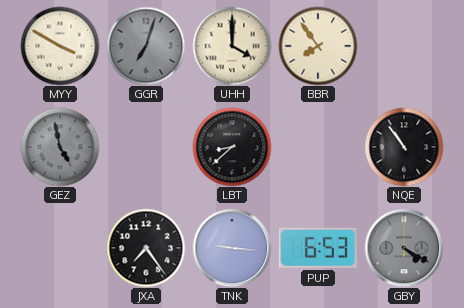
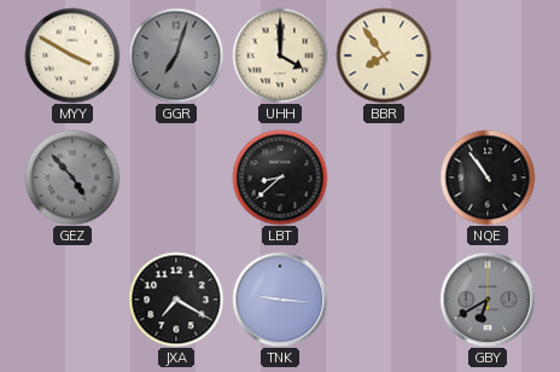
GEZ: 4:58 -> 4:53 (72, 178)
JXA: 7:24 -> 7:20 (176, 300)
PUP: 6:53 -> none (318, 248)
GBY: 4:20 -> 6:40 (488, 300)
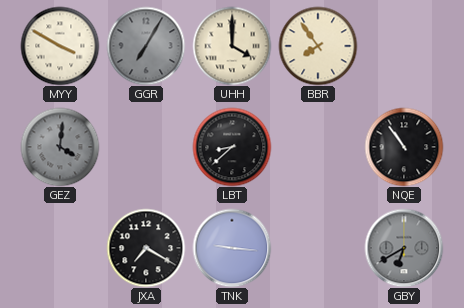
GGR: 7:03 -> 7:05 (146, 46)
GEZ: 4:53 -> 4:01 (60, 147)
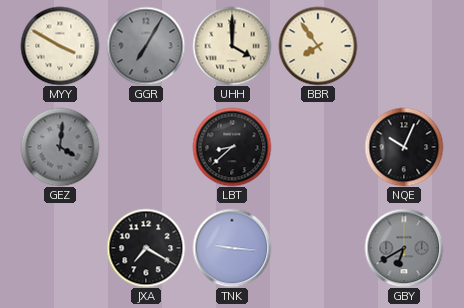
NQE: 10:54 -> 10:04 (404, 147)
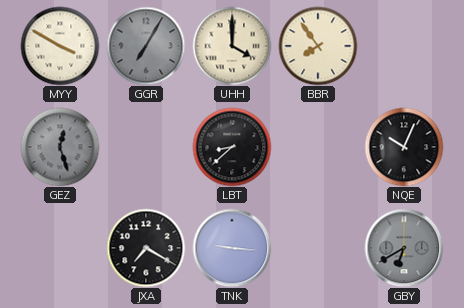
GEZ: 4:01 -> 12:27 (60, 147)
